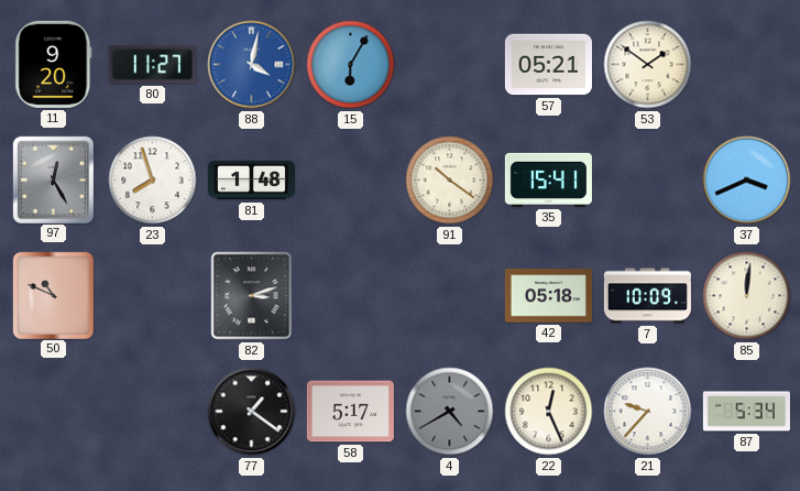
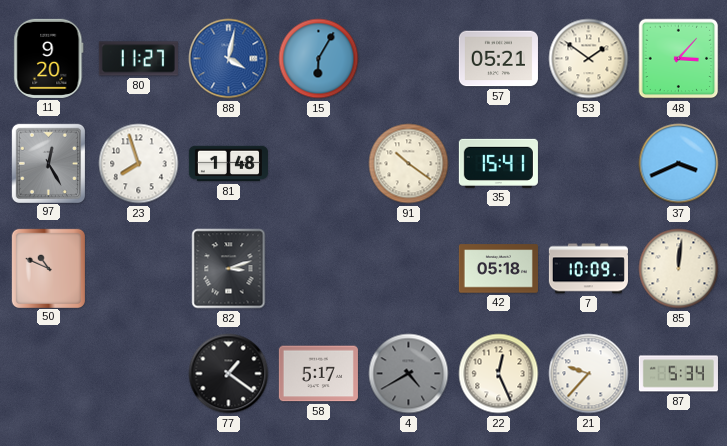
48: none -> 3:07 (679, 59)
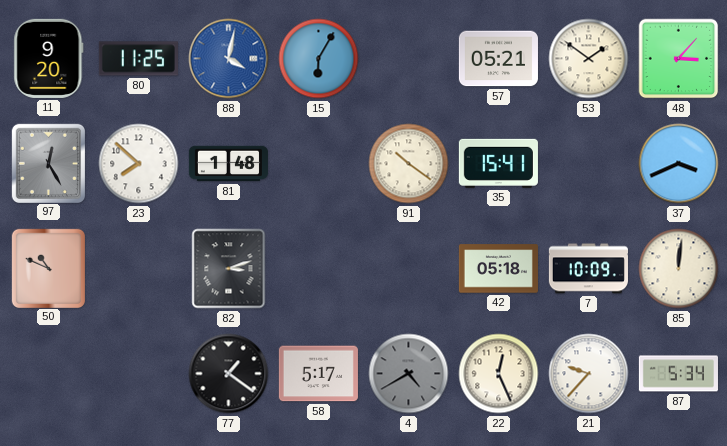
80: 11:27 -> 11:25 (138, 59)
23: 7:57 -> 7:52 (139, 164)
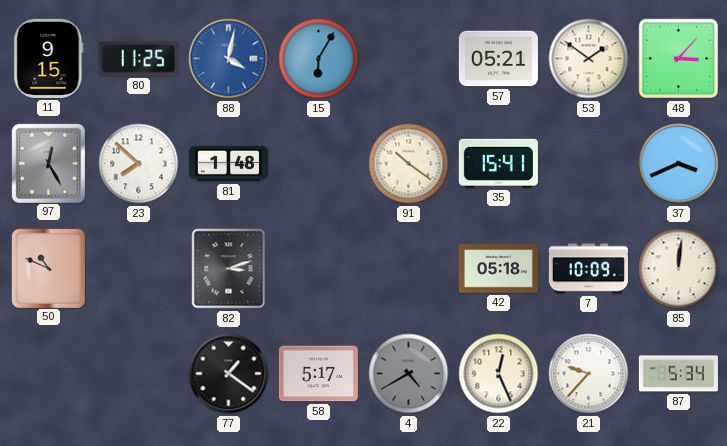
11: 9:20 -> 9:15 (49, 58)
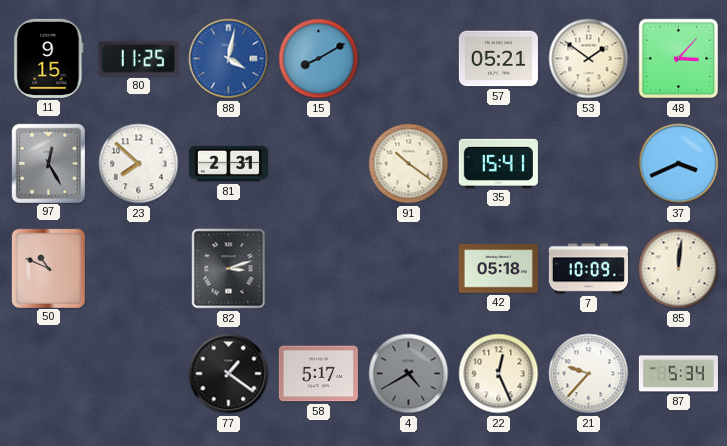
15: 6:05 -> 8:10 (319, 59)
81: 1:48 -> 2:31 (228, 164)
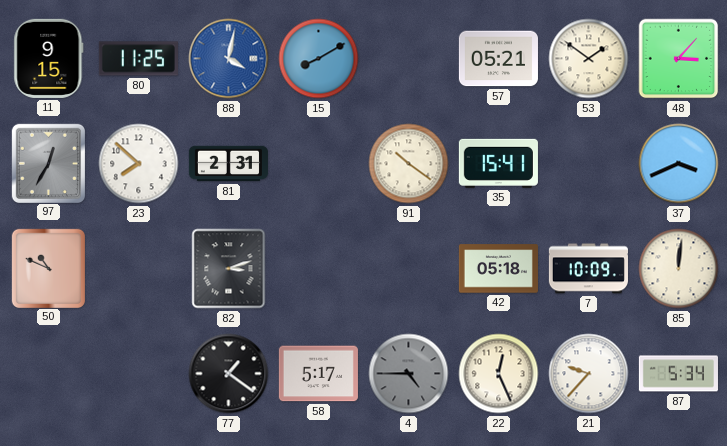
97: 12:25 -> 12:35 (48, 163)
4: 4:40 -> 4:45 (409, 374)
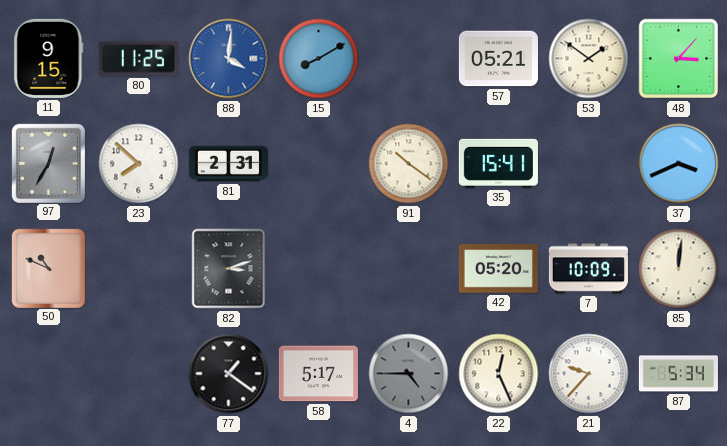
88: 4:02 -> 4:01 (229, 59)
42: 05:18 -> 05:20 (498, 269)
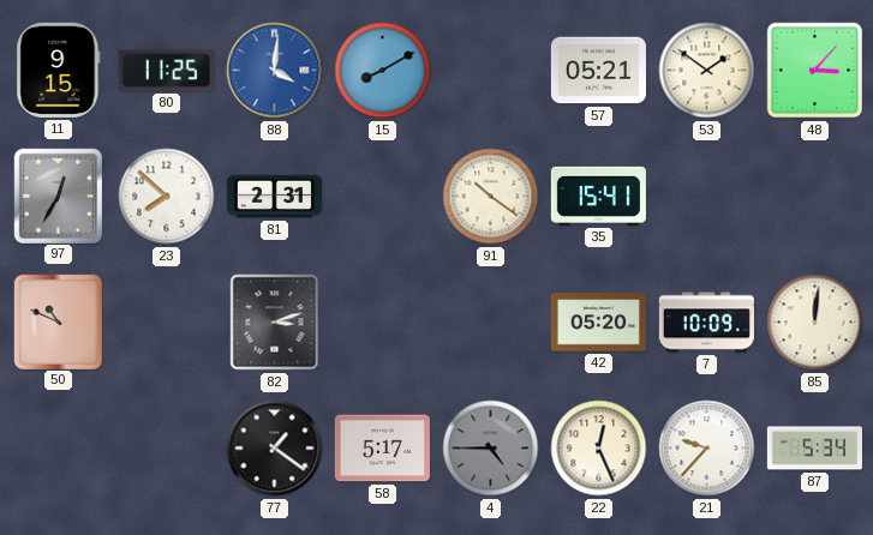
37: 3:41 -> none (679, 164)
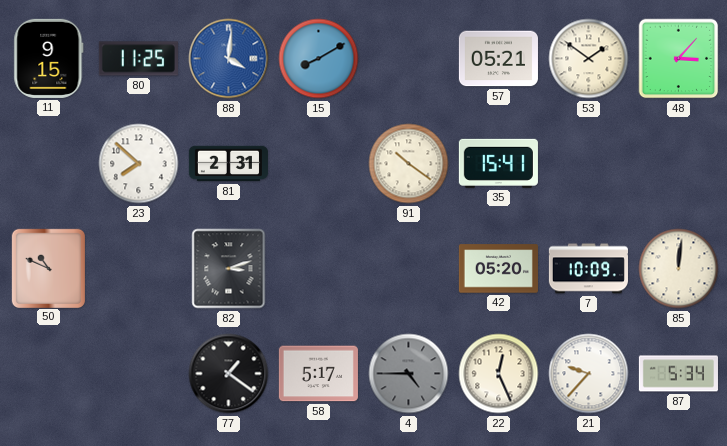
97: 12:35 -> none (58, 196)
